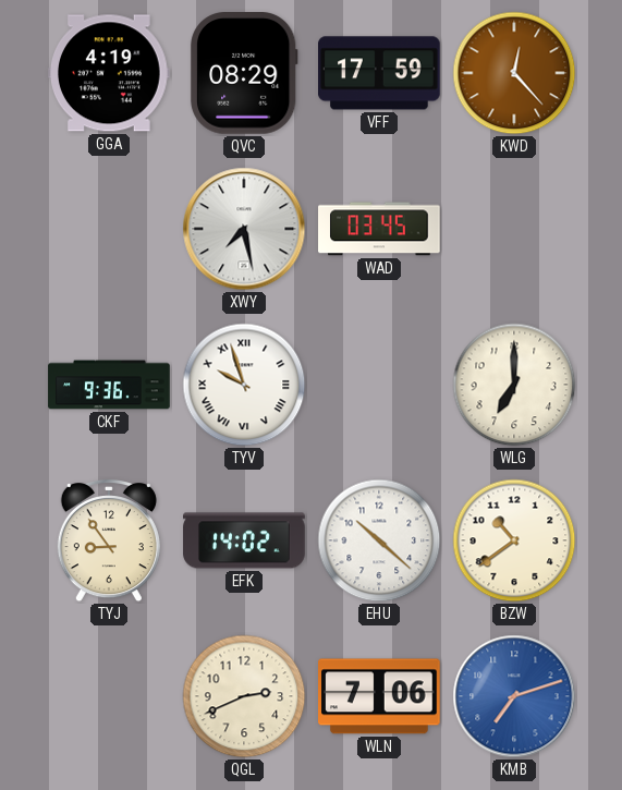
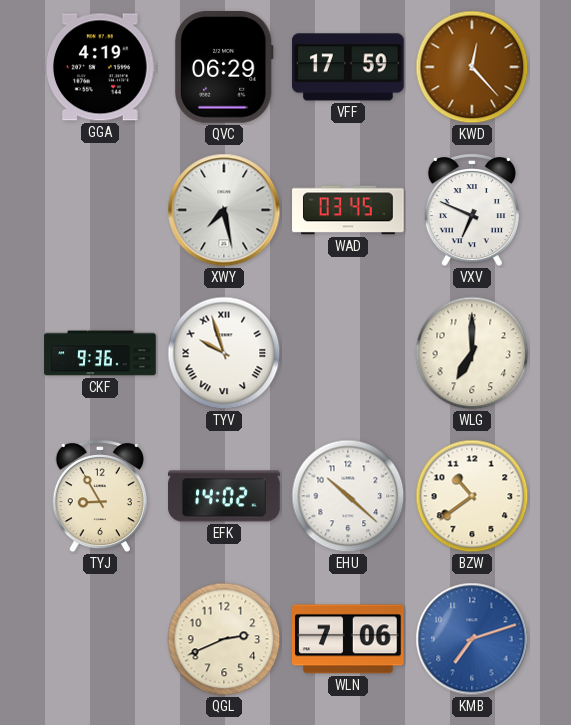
QVC: 08:29 -> 06:29 (224, 68)
VXV: none -> 6:49 (472, 210)
TYJ: 8:54 -> 8:55 (100, 496)
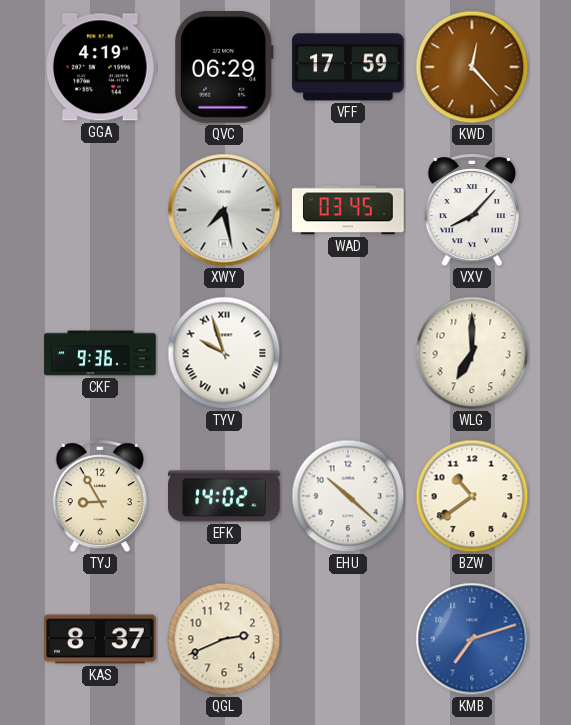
VXV: 6:49 -> 8:07 (472, 210)
KAS: none -> 8:37 (100, 639)
WLN: 7:06 -> none (349, 639)
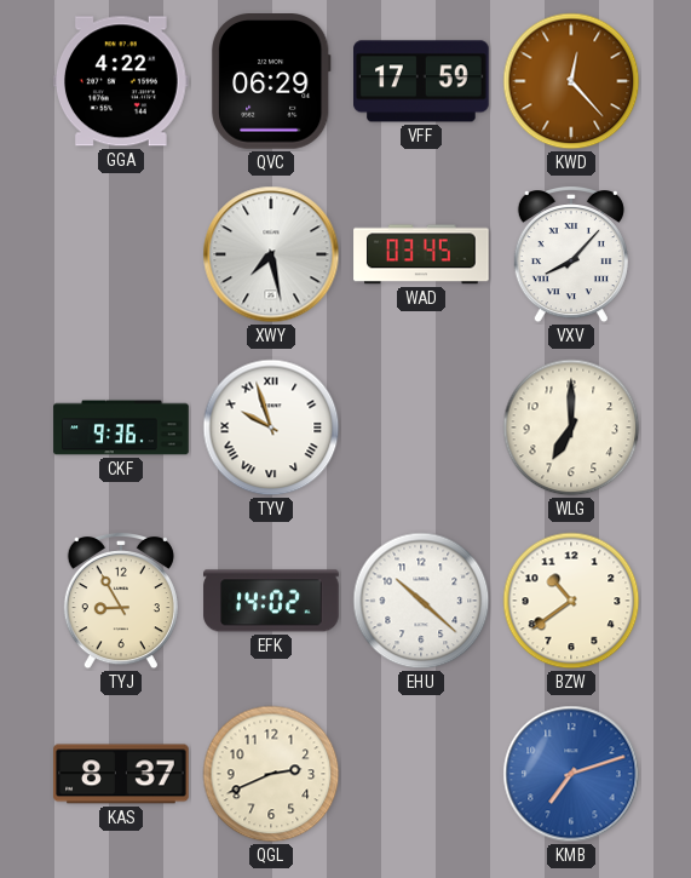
GGA: 4:19 -> 4:22 (122, 81)
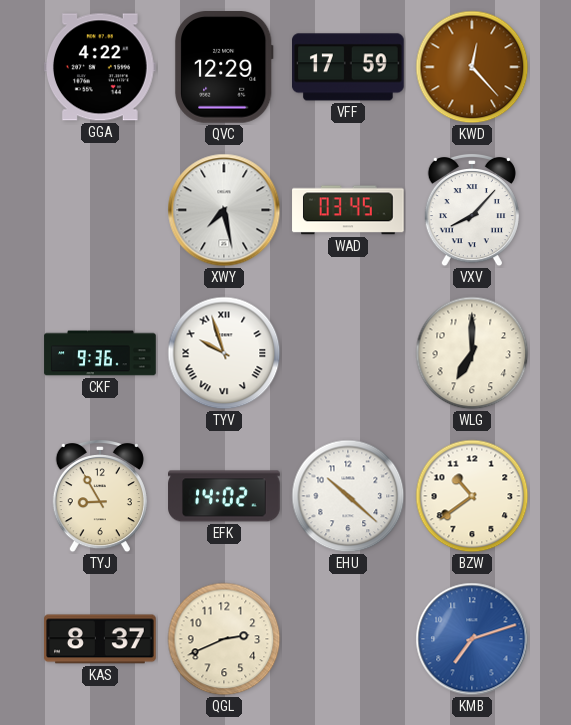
QVC: 06:29 -> 12:29 (224, 68)
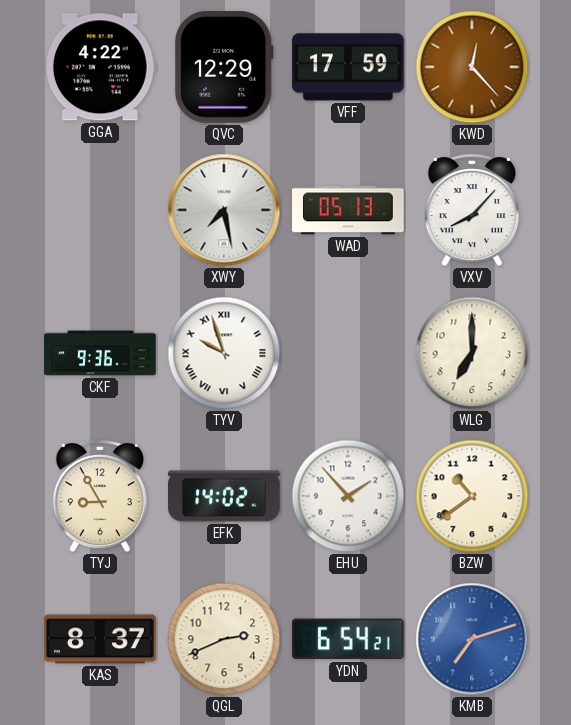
WAD: 03:45 -> 05:13 (348, 210)
EHU: 10:22 -> 1:53 (348, 496)
YDN: none -> 6:54 (348, 639)
